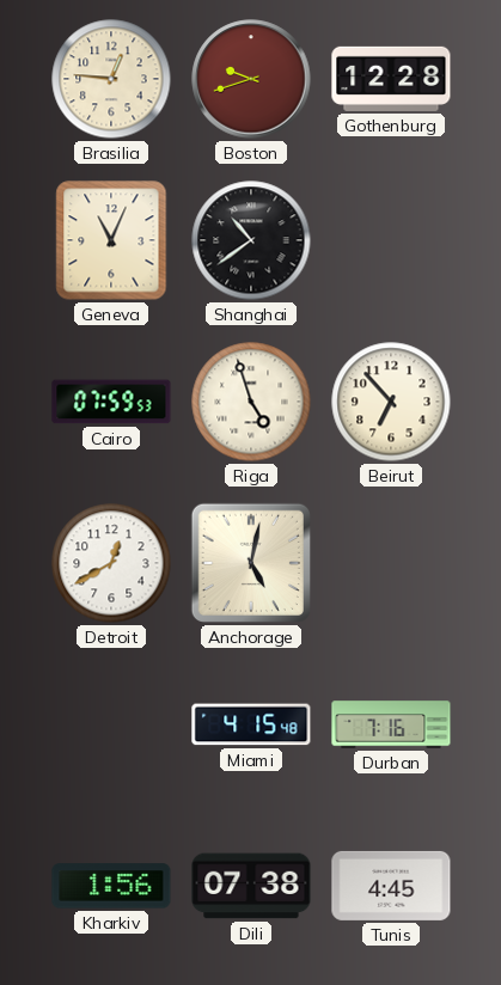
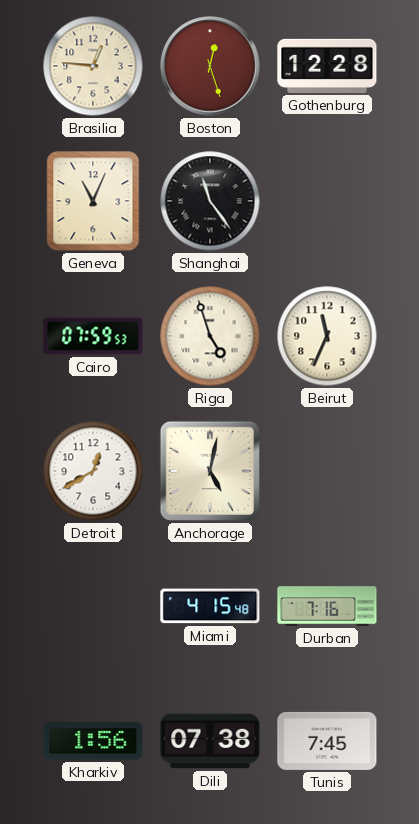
Boston: 9:42 -> 12:27 (210, 66)
Shanghai: 10:39 -> 11:24 (210, 201)
Beirut: 6:53 -> 11:34 (327, 336)
Tunis: 4:45 -> 7:45 (327, 741)
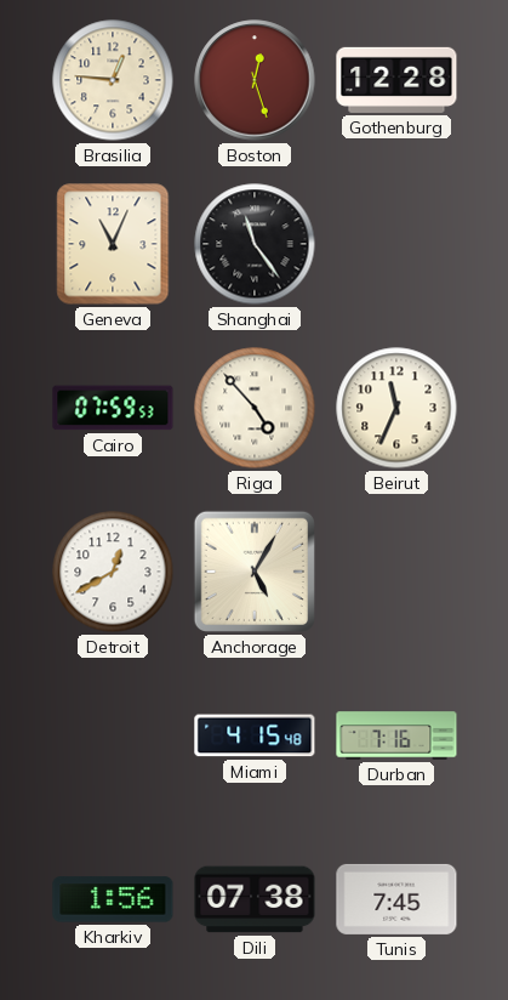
Riga: 4:57 -> 4:53 (255, 408)
Anchorage: 5:02 -> 5:05 (255, 572)
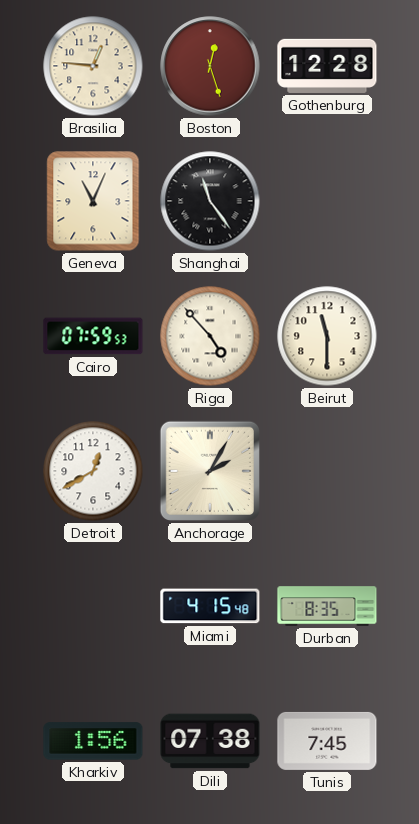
Beirut: 11:34 -> 11:30 (327, 336)
Anchorage: 5:05 -> 2:05 (210, 471)
Durban: 7:16 -> 8:35 (327, 606)
